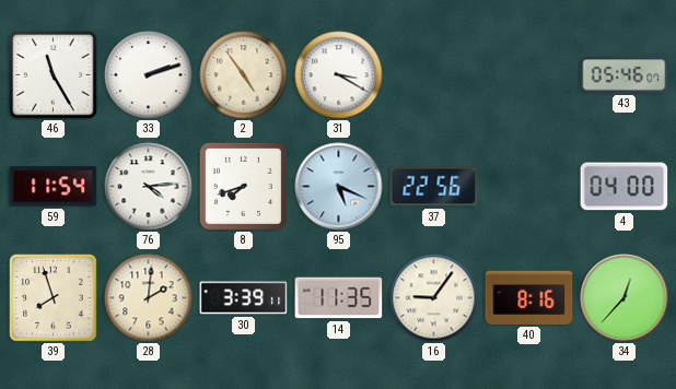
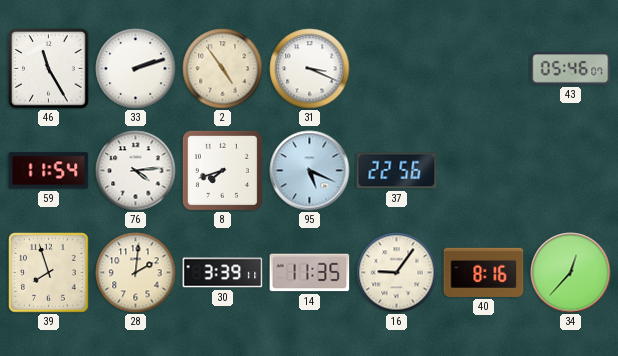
31: 3:20 -> 3:19 (310, 69)
4: 04:00 -> none (625, 187)
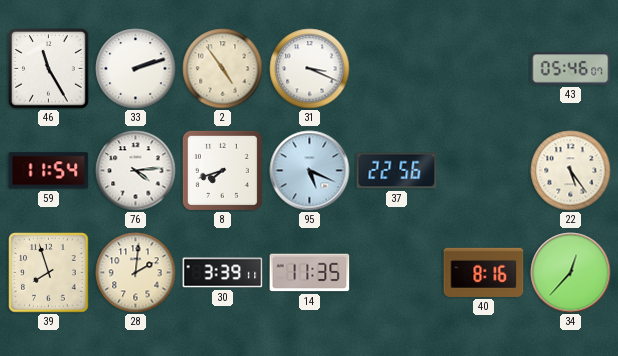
22: none -> 5:24 (571, 171)
16: 9:06 -> none (397, 273)
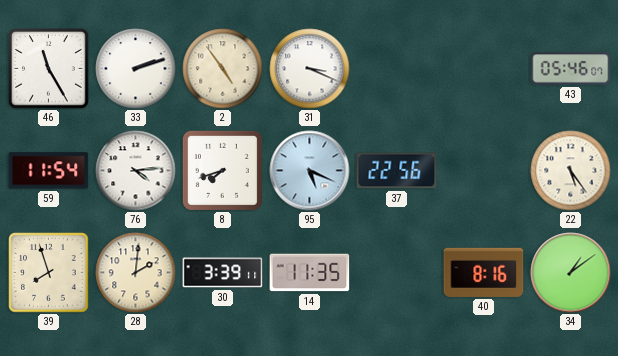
34: 12:37 -> 1:09 (571, 273)
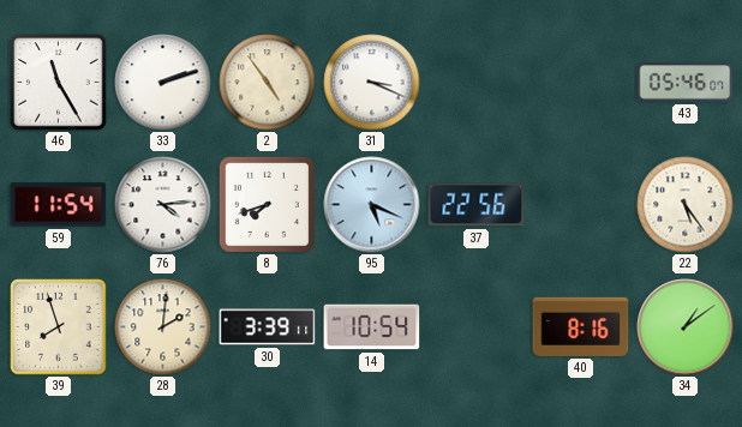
14: 11:35 -> 10:54 (372, 327)
